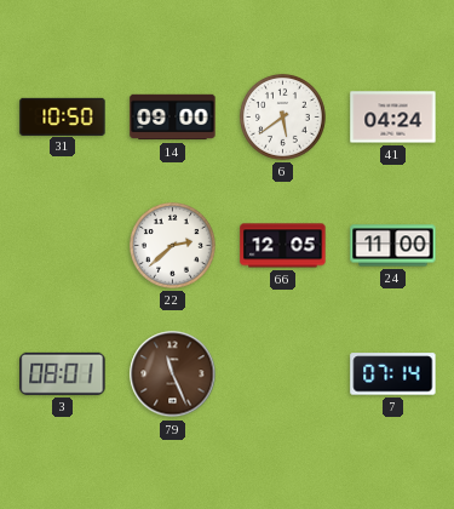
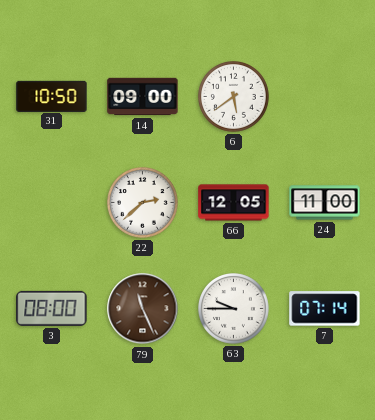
41: 04:24 -> none (393, 118)
3: 08:01 -> 08:00 (52, 308)
63: none -> 9:45 (234, 309)
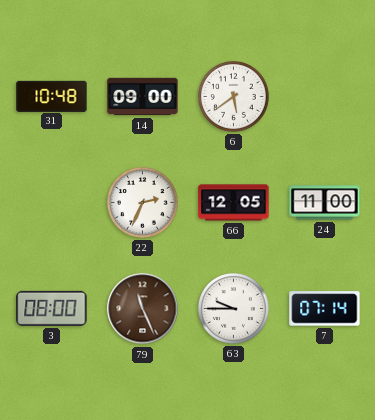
31: 10:50 -> 10:48 (52, 96)
22: 2:38 -> 2:34 (143, 203)
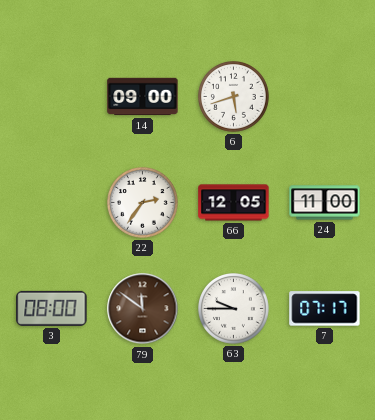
31: 10:48 -> none (52, 96)
6: 5:39 -> 5:42 (234, 97)
22: 2:34 -> 2:36 (143, 203)
79: 11:26 -> 11:51 (143, 309)
7: 07:14 -> 07:17 (325, 309)
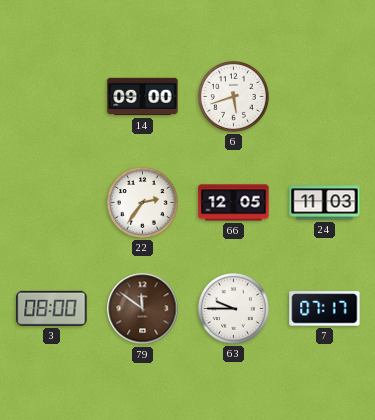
24: 11:00 -> 11:03 (325, 203)
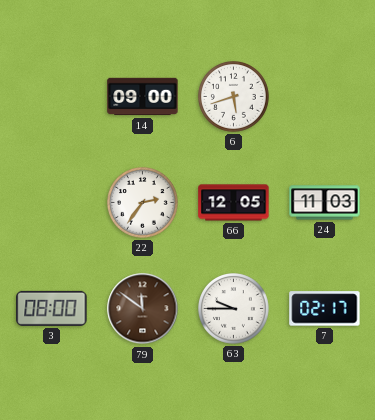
7: 07:17 -> 02:17 (325, 309)
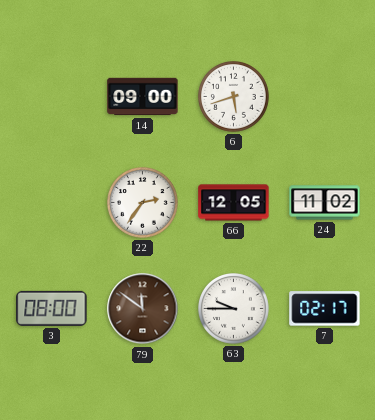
24: 11:03 -> 11:02 (325, 203)
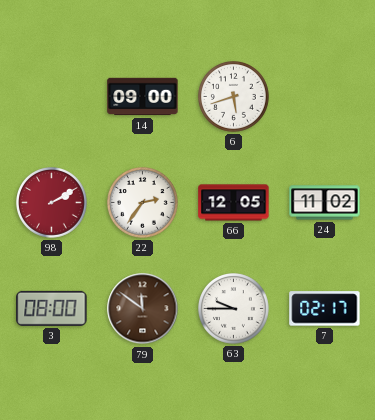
98: none -> 2:10 (52, 203)
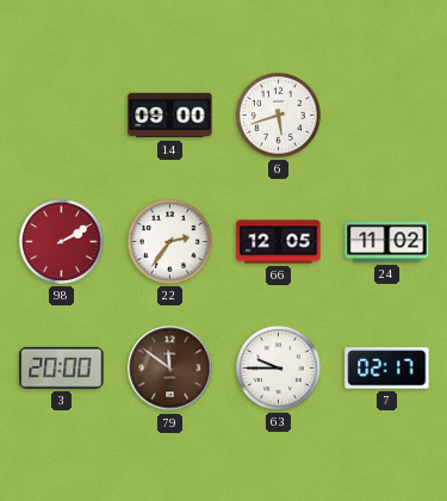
3: 08:00 -> 20:00 (62, 367)
